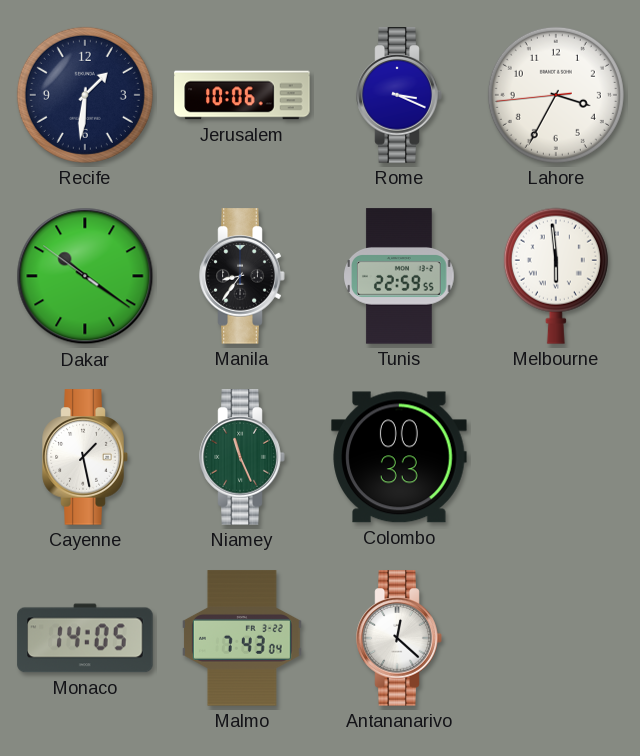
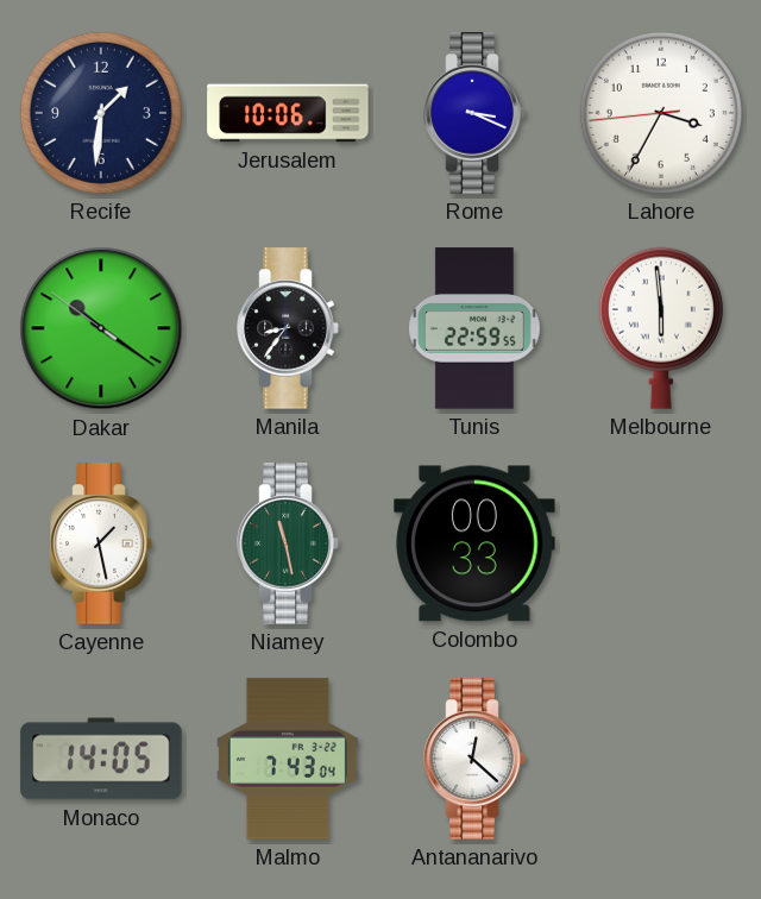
Niamey: 11:26 -> 11:28 (288, 543)
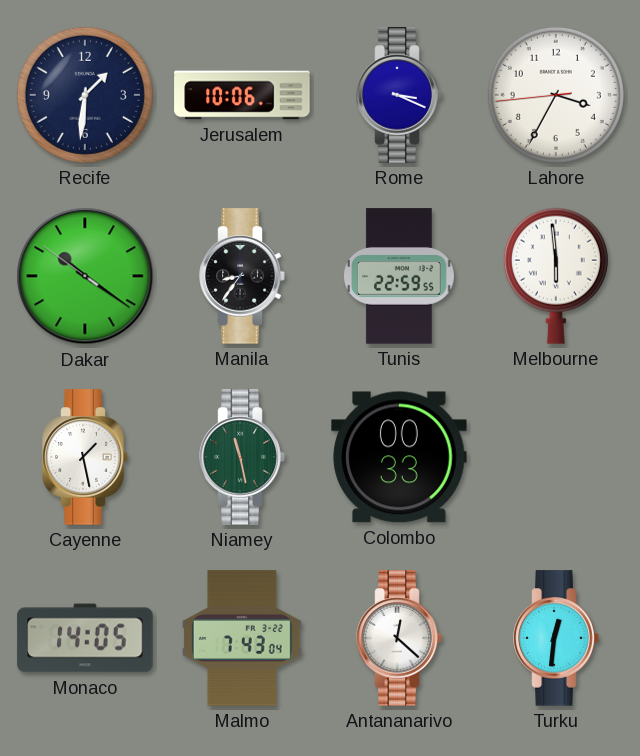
Turku: none -> 12:31 (556, 638)
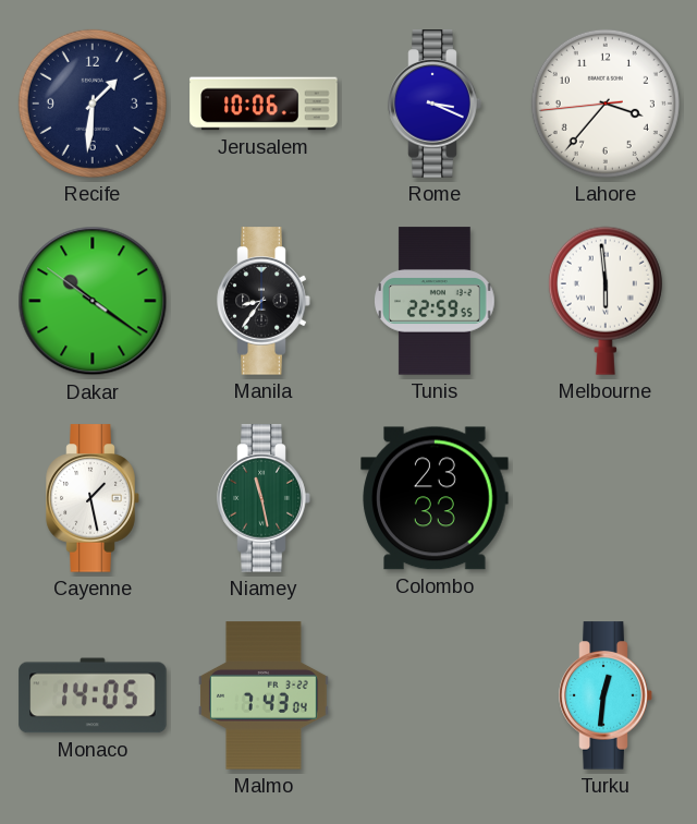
Lahore: 3:34 -> 3:36 (606, 104)
Colombo: 00:33 -> 23:33 (435, 498)
Antananarivo: 12:22 -> none (399, 638)
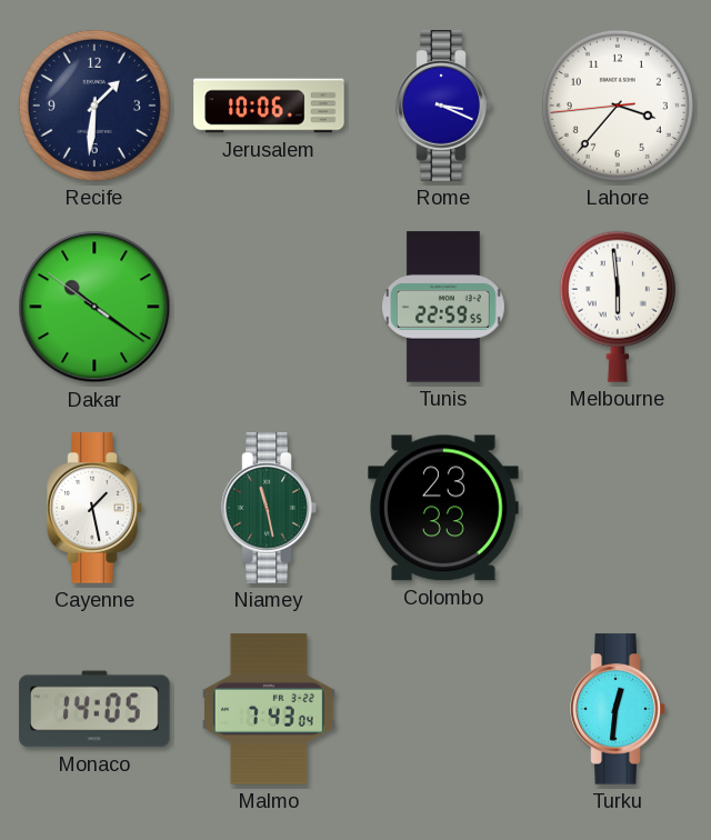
Manila: 8:36 -> none (264, 301)
